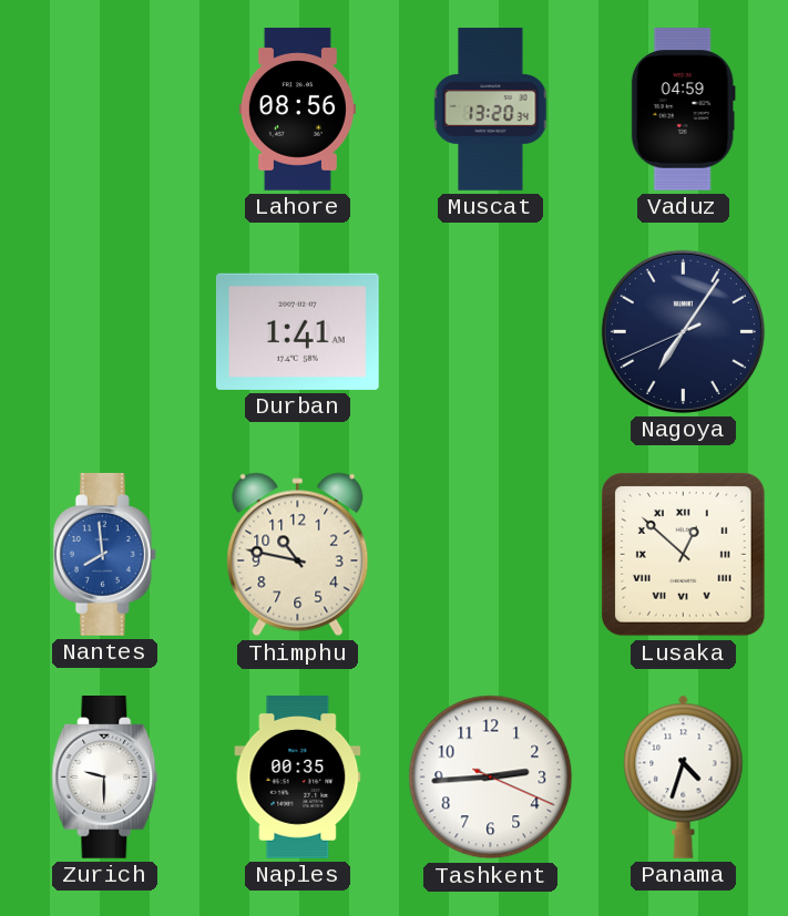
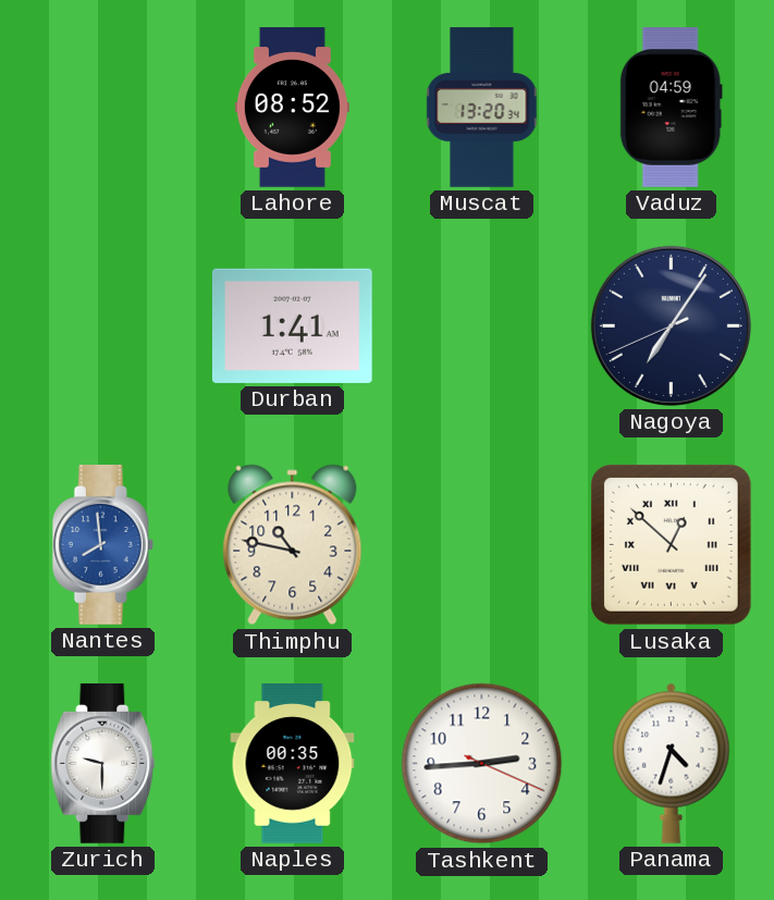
Lahore: 08:56 -> 08:52 (292, 108)
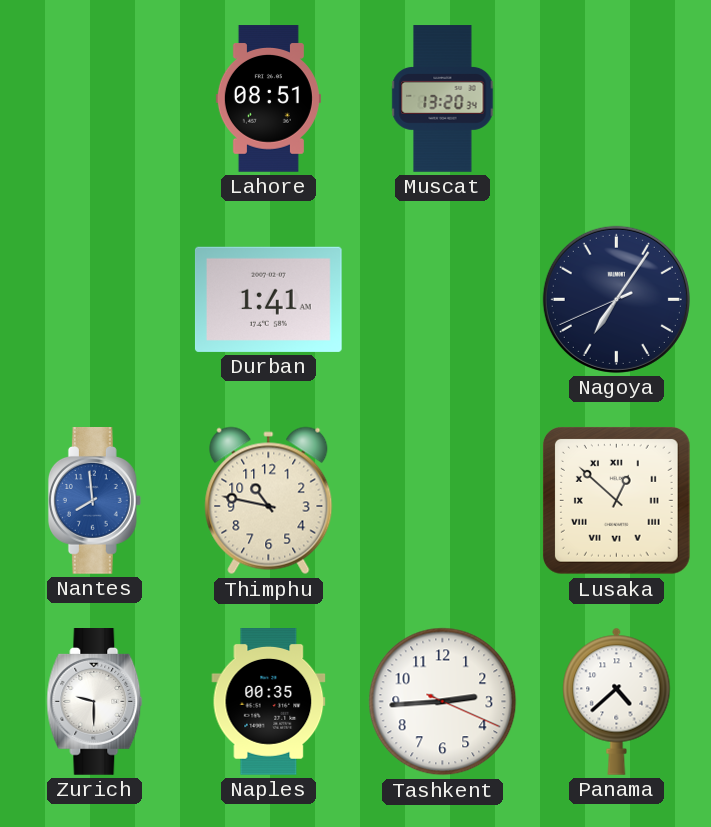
Lahore: 08:52 -> 08:51 (268, 99)
Vaduz: 04:59 -> none (671, 108)
Panama: 4:33 -> 4:38 (617, 701)
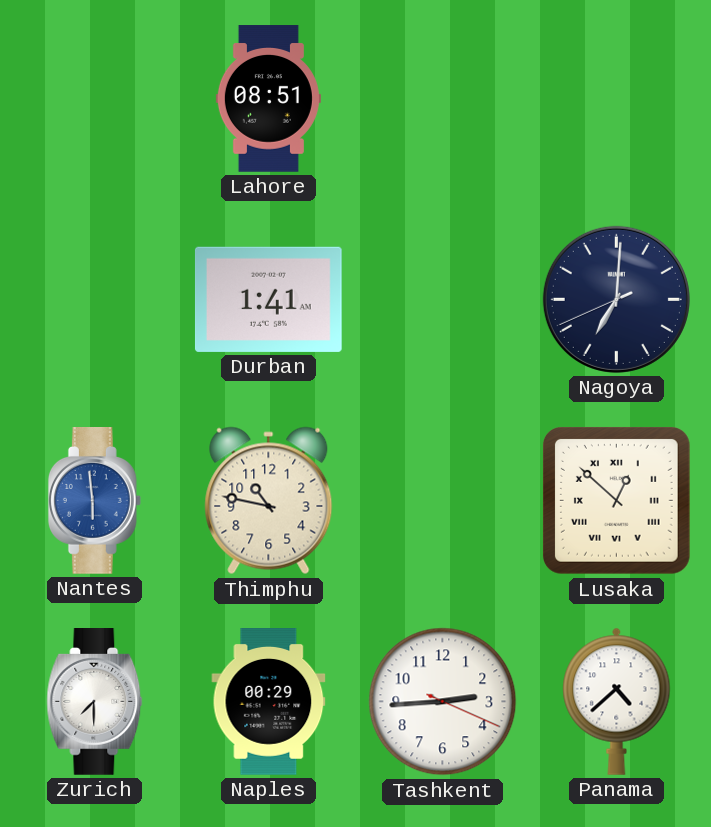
Muscat: 13:20 -> none (443, 99)
Nagoya: 7:05 -> 7:00 (616, 299)
Nantes: 7:59 -> 5:59 (94, 501)
Zurich: 9:30 -> 7:30 (95, 702)
Naples: 00:35 -> 00:29 (269, 702)
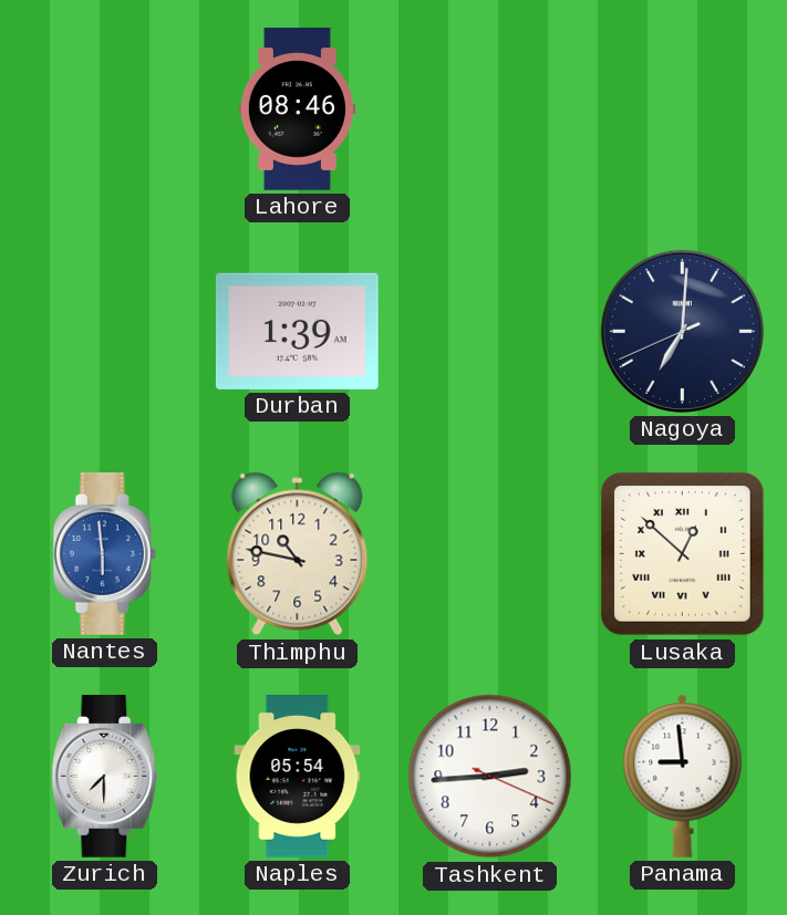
Lahore: 08:51 -> 08:46 (297, 110)
Durban: 1:41 -> 1:39 (297, 331)
Naples: 00:29 -> 05:54 (298, 777)
Panama: 4:38 -> 8:59 (683, 776)
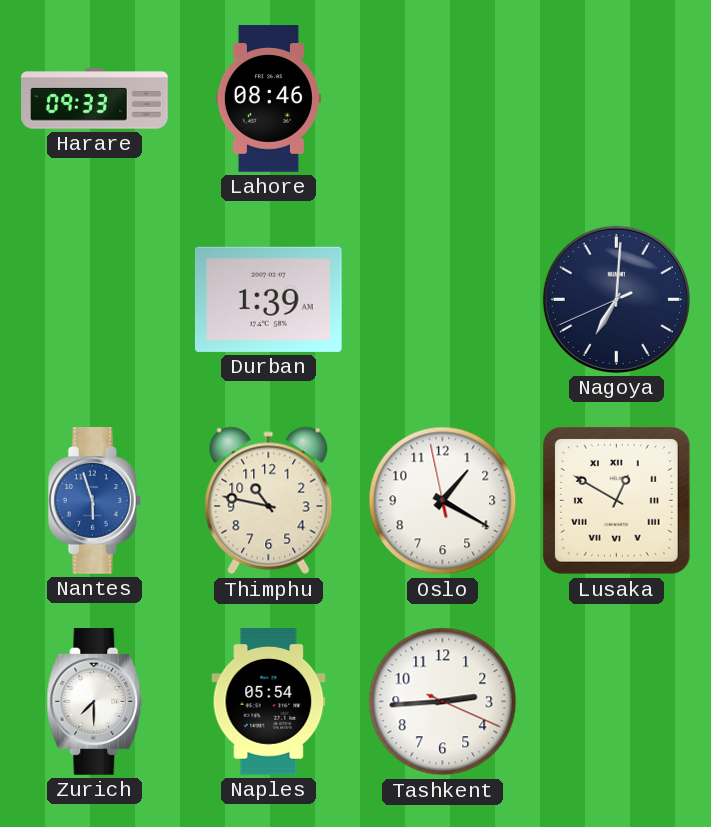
Harare: none -> 09:33 (95, 99)
Nantes: 5:59 -> 5:57 (94, 501)
Oslo: none -> 1:19 (443, 501)
Lusaka: 12:52 -> 12:50 (616, 500)
Panama: 8:59 -> none (683, 776)
